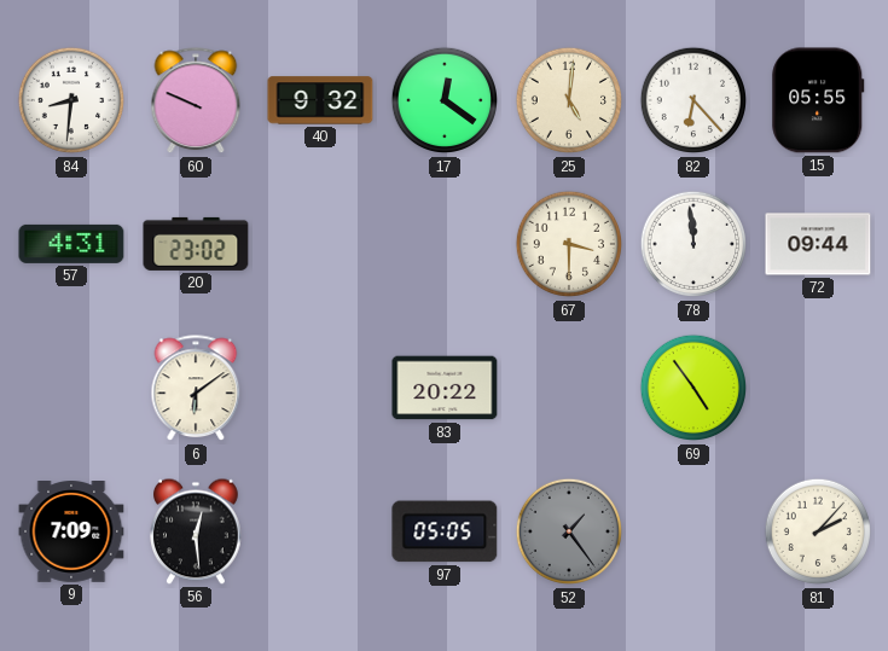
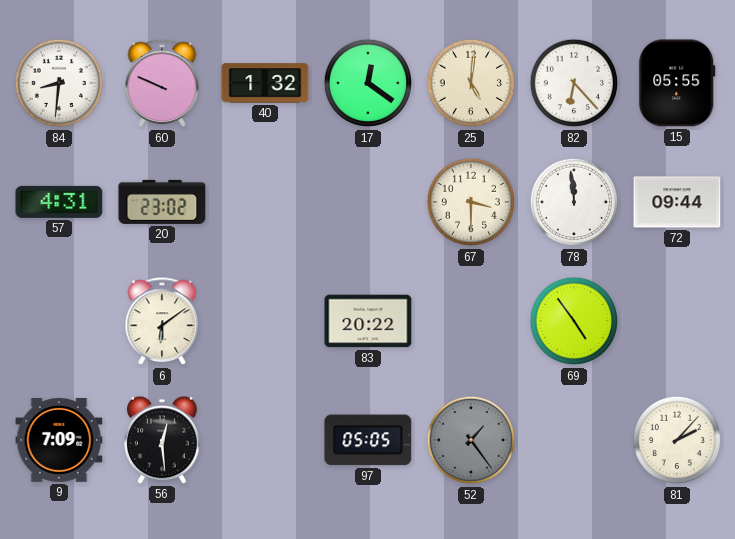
40: 9:32 -> 1:32 (265, 83)
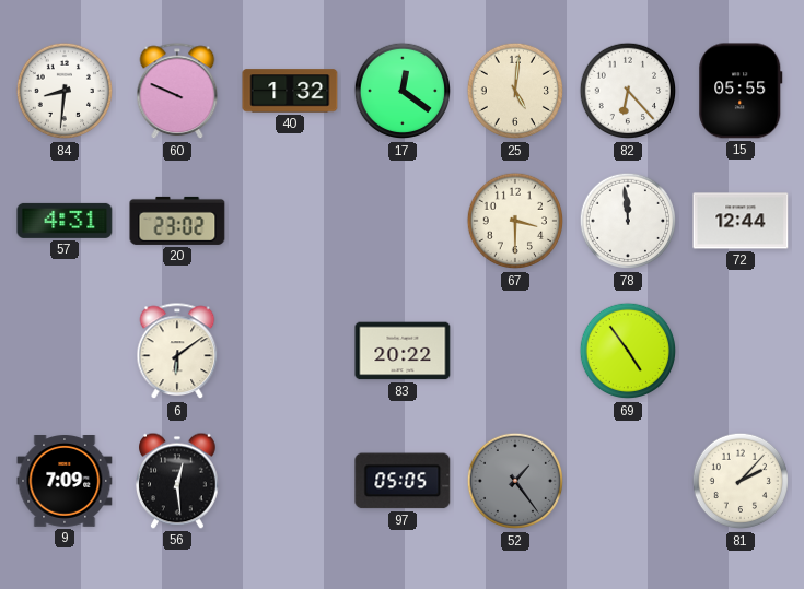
72: 09:44 -> 12:44 (741, 221)
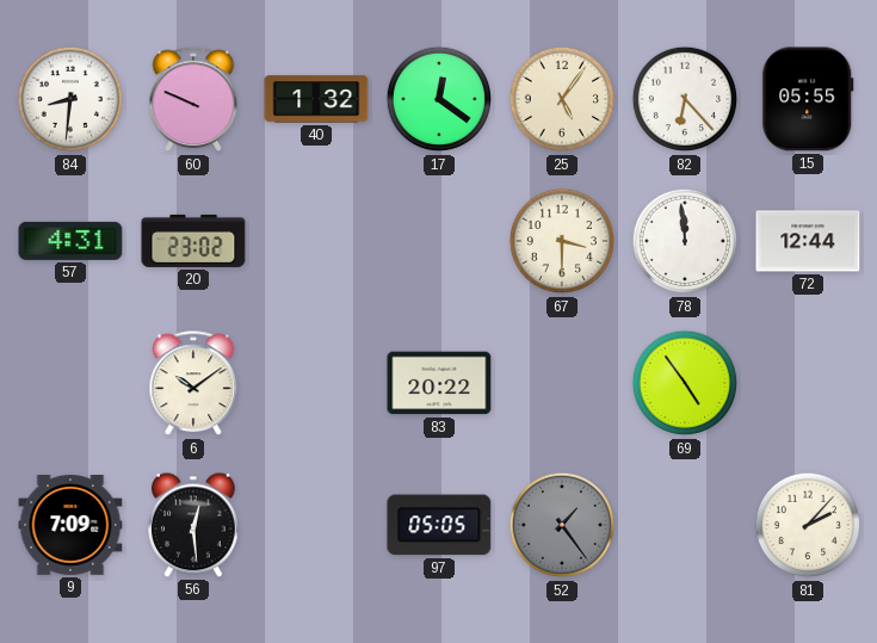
25: 5:01 -> 5:06 (562, 99)
6: 6:09 -> 10:09 (193, 384)
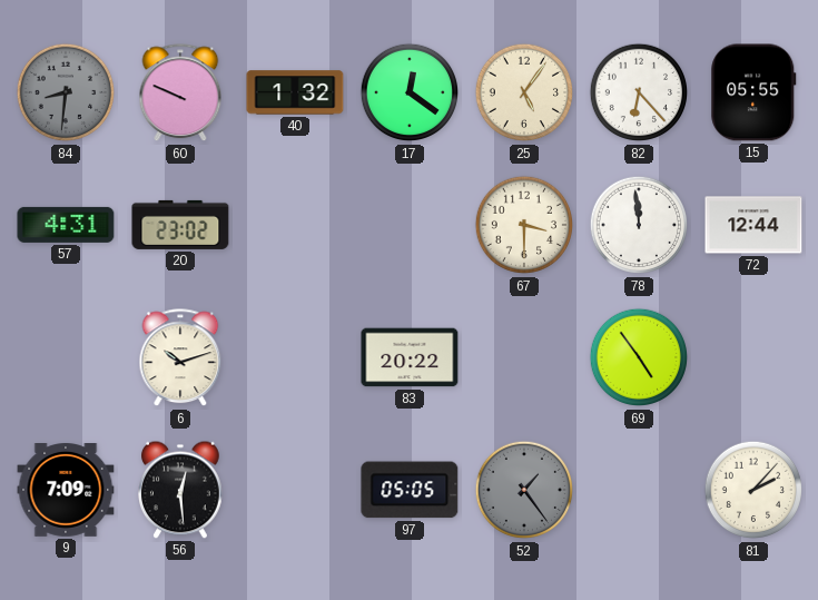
84 dial: white -> grey (66, 92)
6: 10:09 -> 10:12 (180, 358)
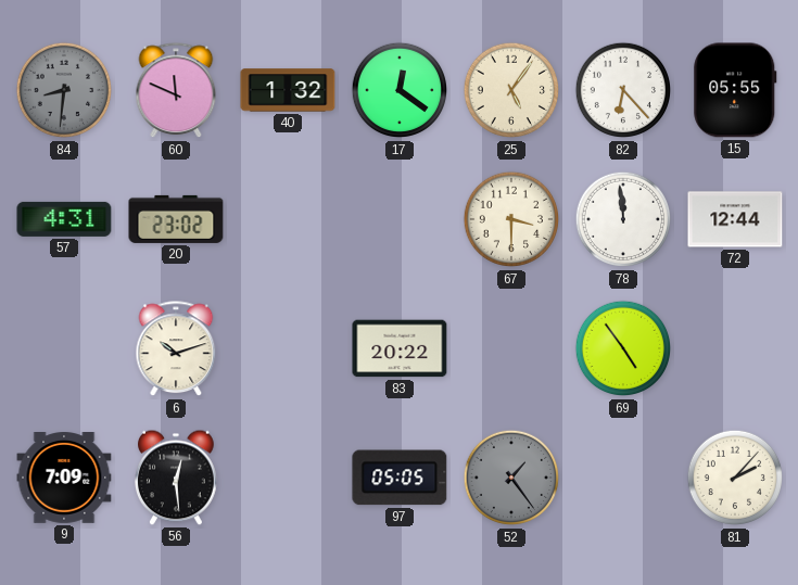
60: 9:49 -> 11:49 (176, 91)
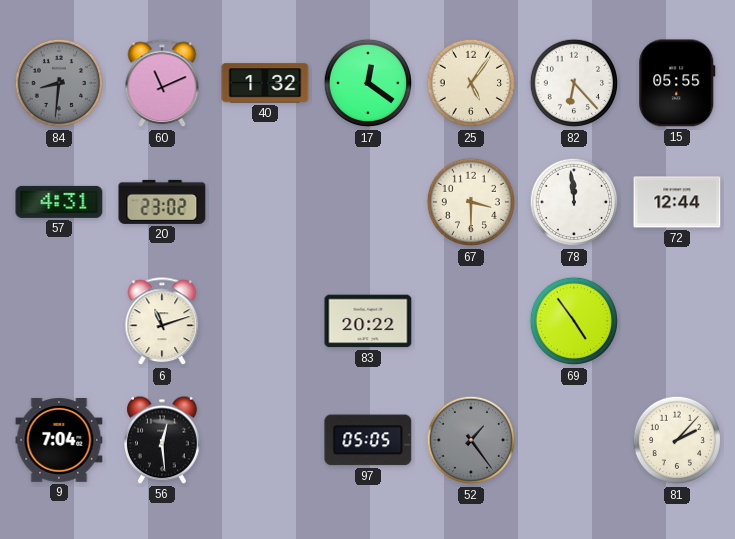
60: 11:49 -> 11:11 (162, 84)
6: 10:12 -> 11:12 (162, 322)
9: 7:09 -> 7:04 (59, 441)
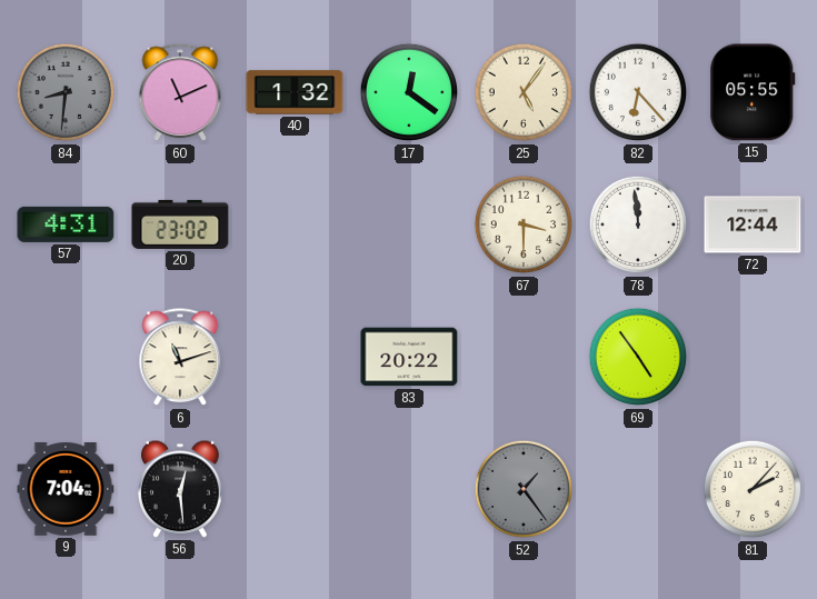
97: 05:05 -> none (368, 440)
